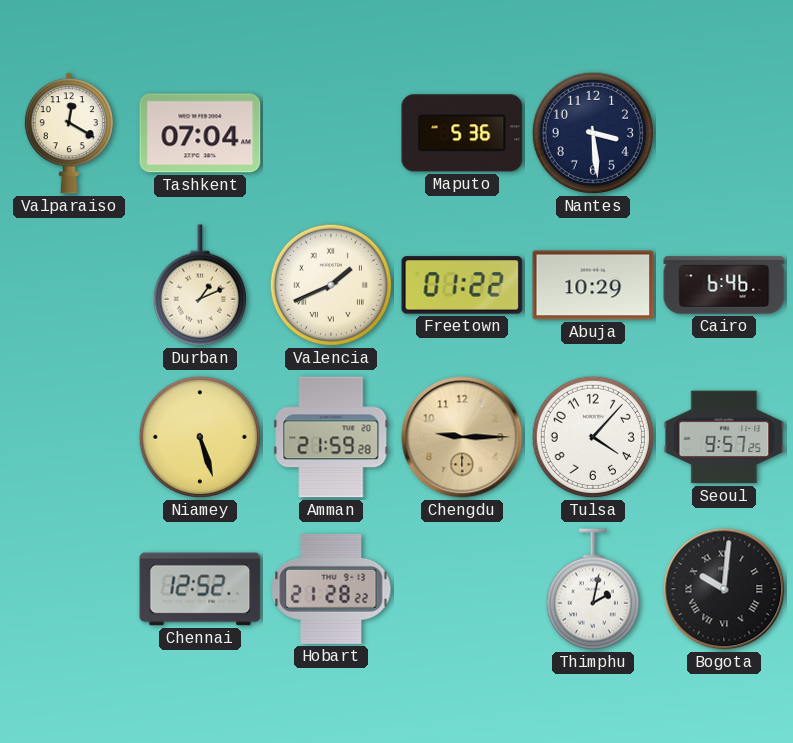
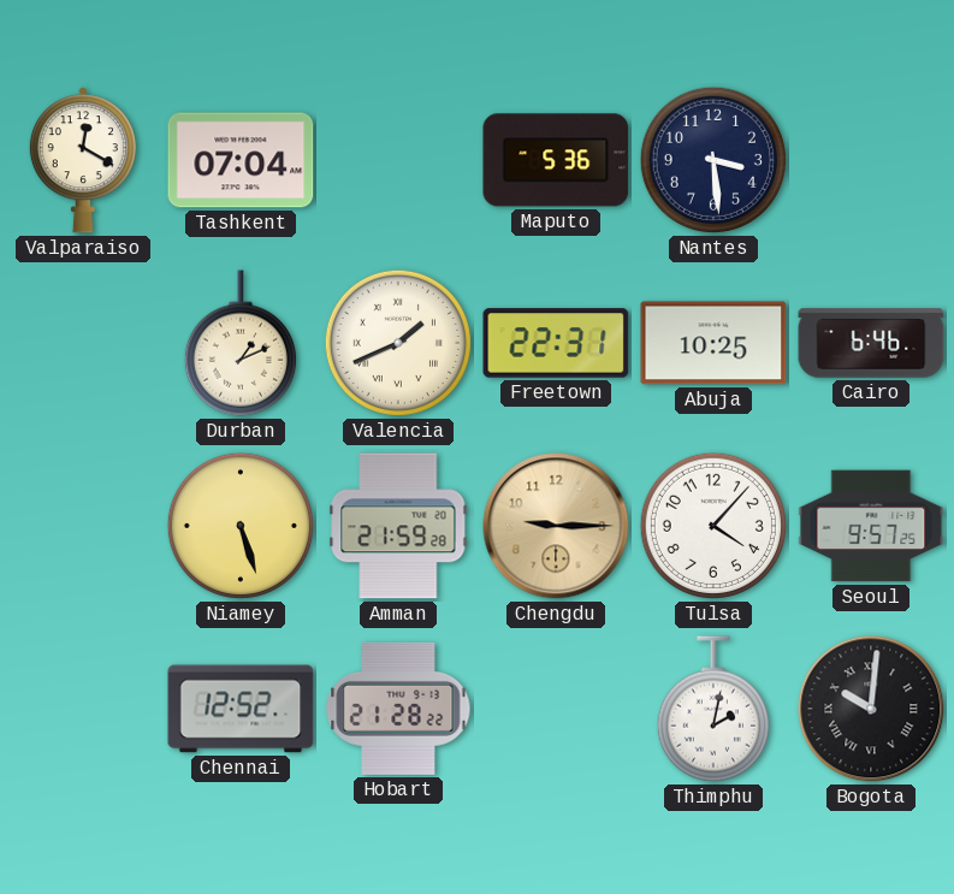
Freetown: 01:22 -> 22:31 (556, 343)
Abuja: 10:29 -> 10:25 (713, 343)
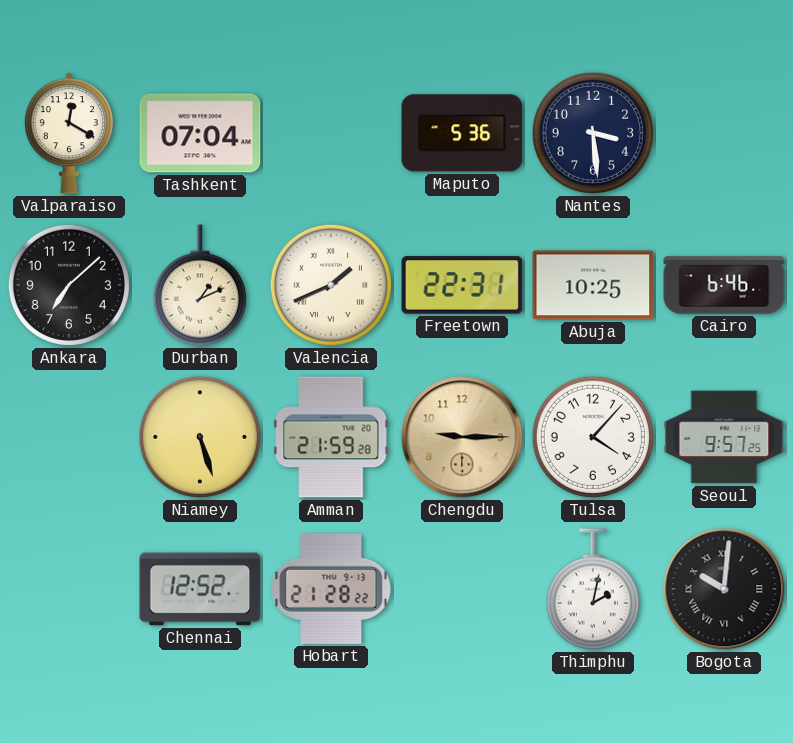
Ankara: none -> 7:08 (69, 285)
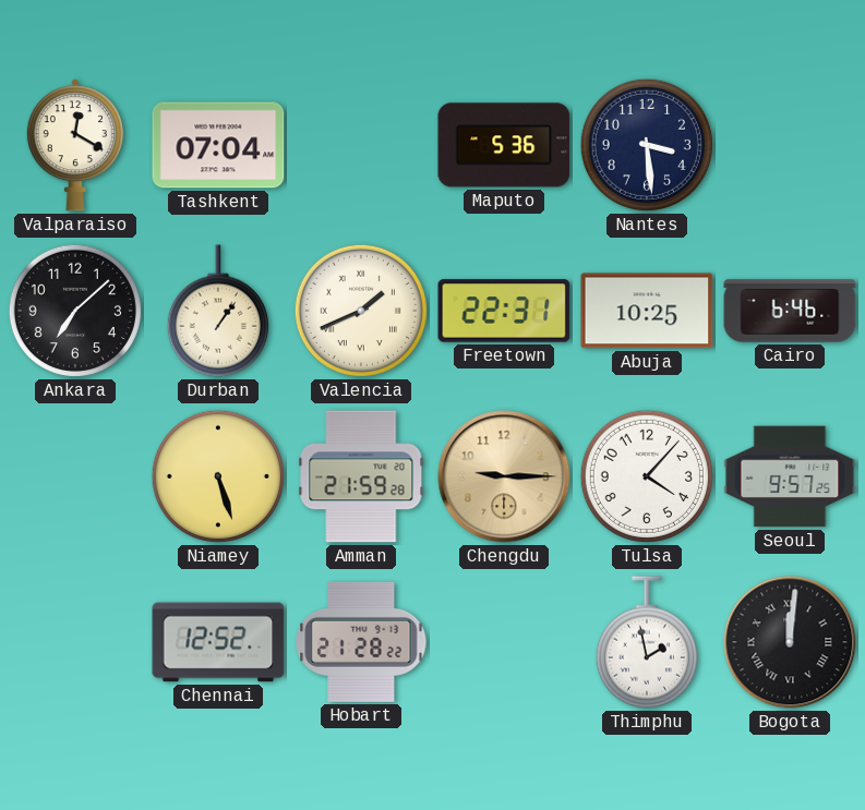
Durban: 1:11 -> 1:06 (218, 311)
Thimphu: 2:02 -> 1:58 (647, 642)
Bogota: 10:01 -> 12:01 (790, 642)
